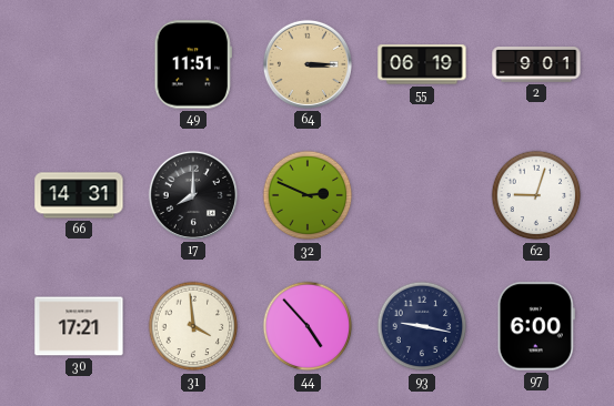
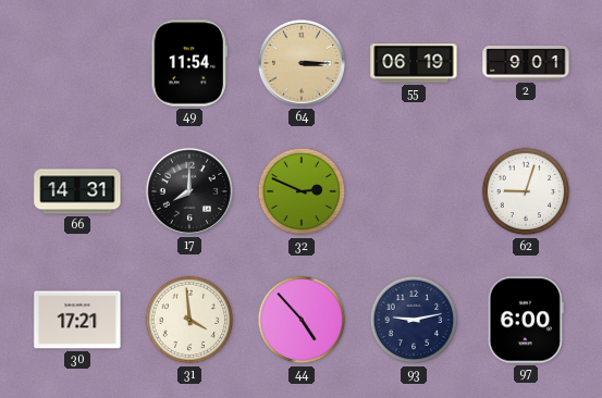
49: 11:51 -> 11:54 (189, 63)
93: 9:17 -> 9:13 (414, 320)
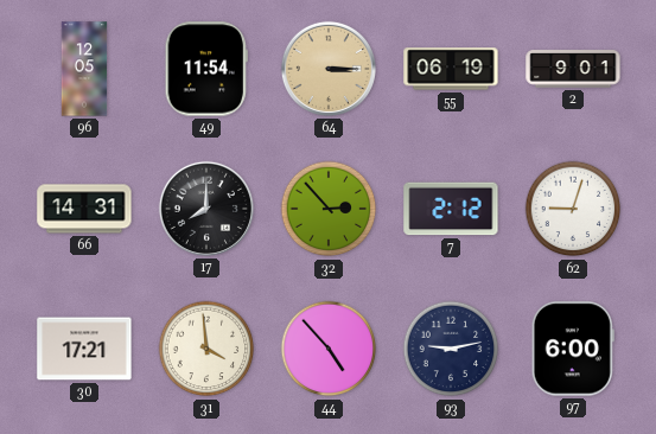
96: none -> 12:05 (84, 69)
32: 2:49 -> 2:53 (329, 209)
7: none -> 2:12 (451, 209)
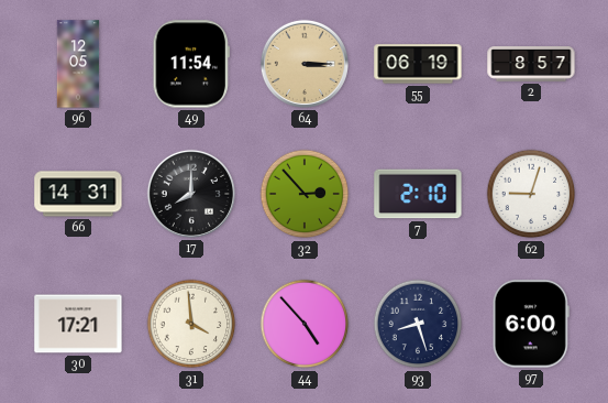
2: 9:01 -> 8:57 (531, 64)
7: 2:12 -> 2:10 (418, 194)
93: 9:13 -> 8:27 (418, 324)
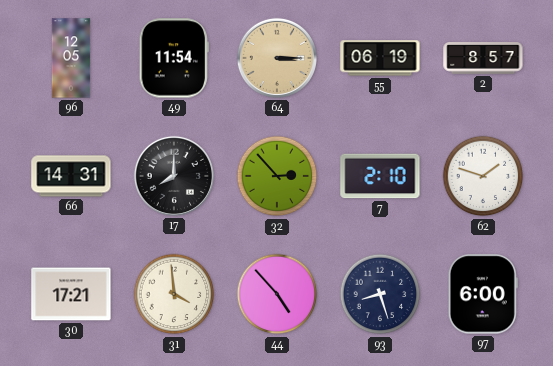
62: 9:03 -> 1:48 (483, 176)
